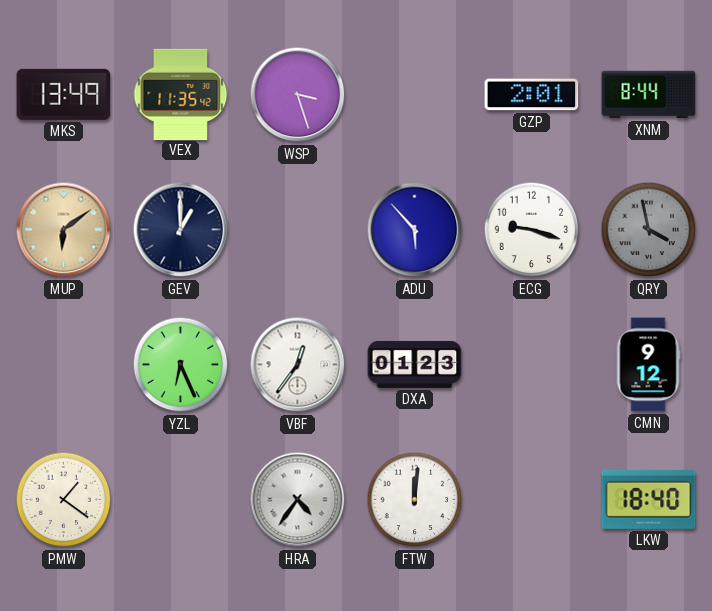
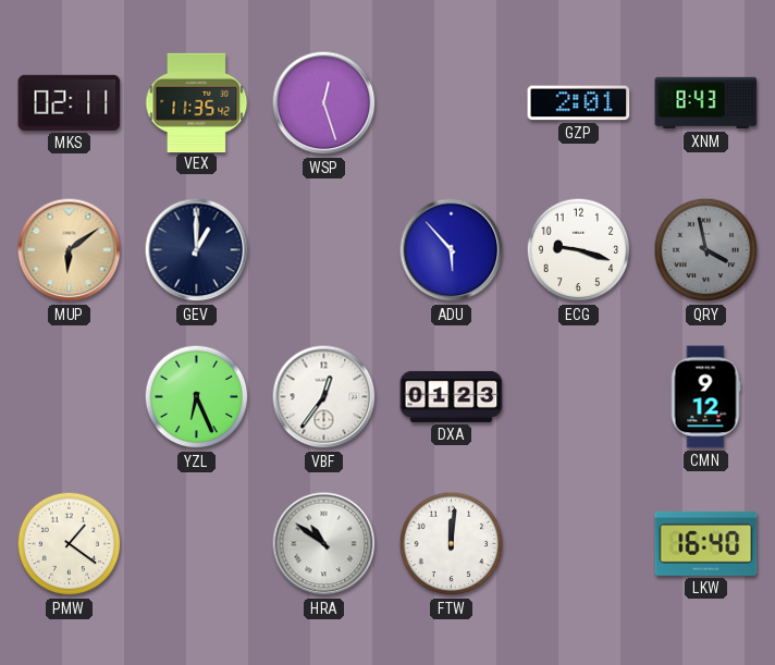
MKS: 13:49 -> 02:11 (70, 102)
WSP: 3:27 -> 12:27 (324, 103)
XNM: 8:44 -> 8:43 (706, 103)
HRA: 4:36 -> 10:51 (324, 544)
LKW: 18:40 -> 16:40 (706, 543)
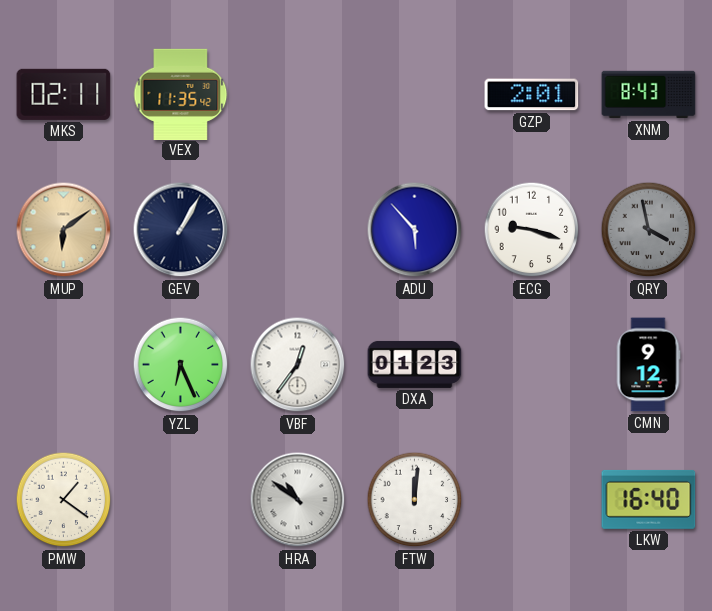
WSP: 12:27 -> none (324, 103)
GEV: 1:00 -> 1:05 (181, 230)
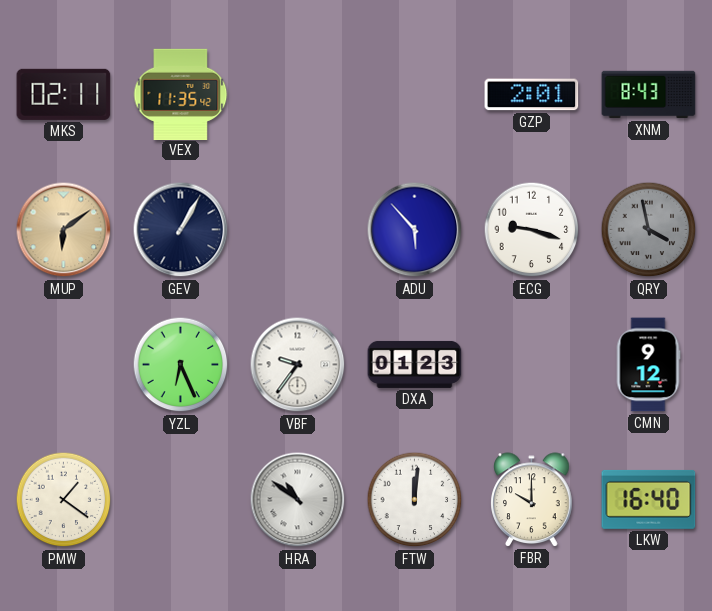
VBF: 12:36 -> 9:36 (298, 365)
FBR: none -> 10:00 (532, 500)
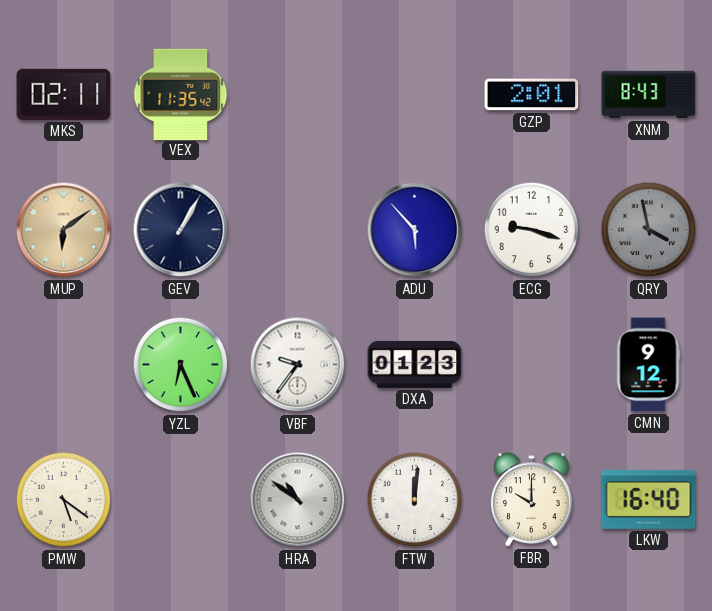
PMW: 1:21 -> 5:21 (64, 500)
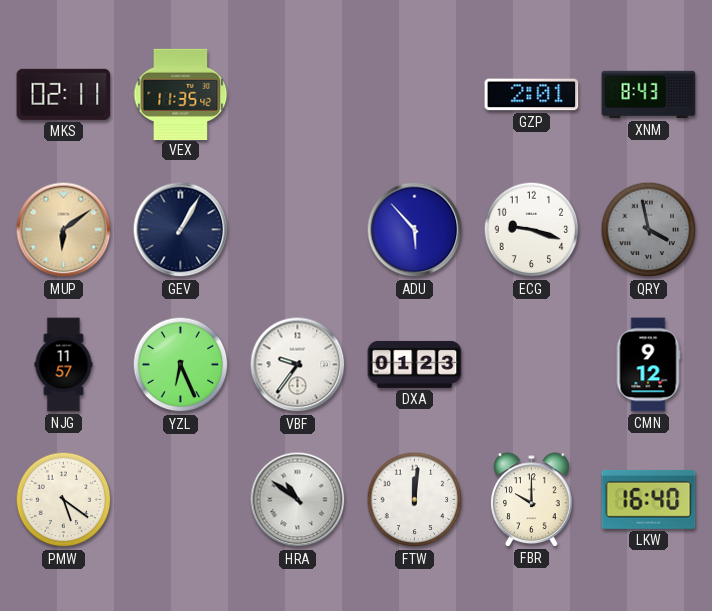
NJG: none -> 11:57 (64, 365)
